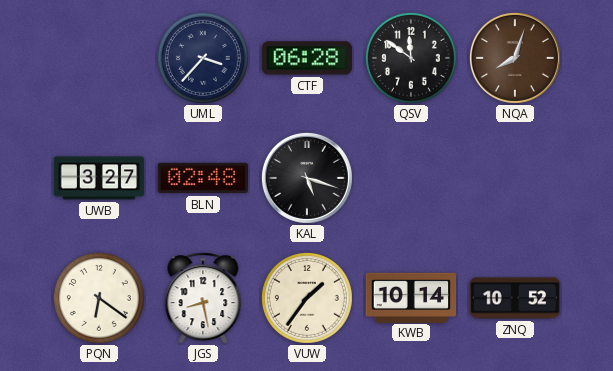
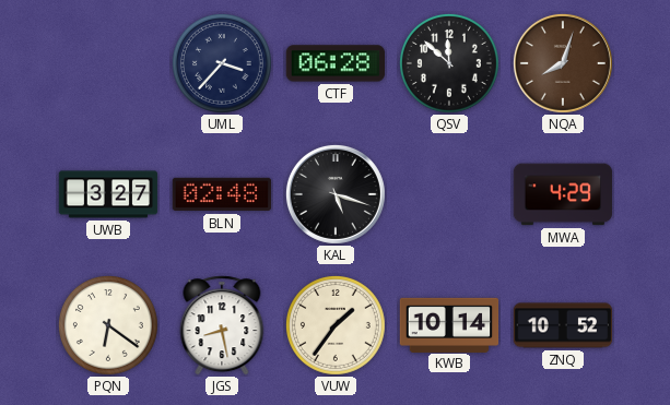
QSV: 11:51 -> 11:52 (449, 63)
MWA: none -> 4:29 (563, 194)
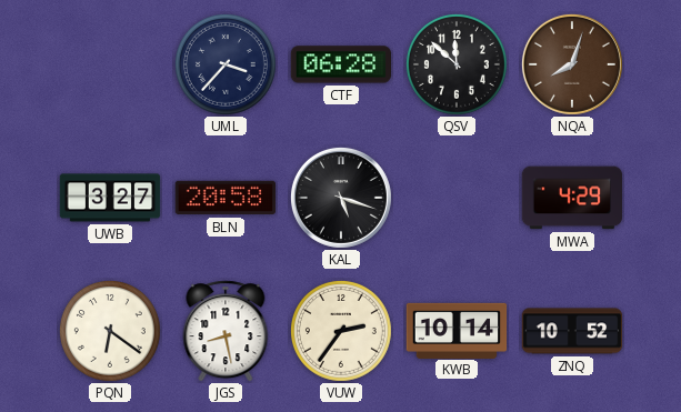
BLN: 02:48 -> 20:58 (226, 198)
VUW: 1:36 -> 2:36 (341, 331)
